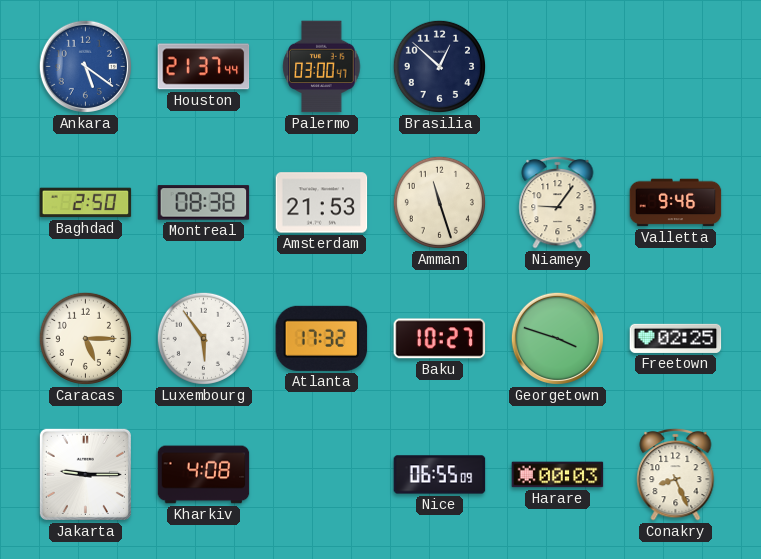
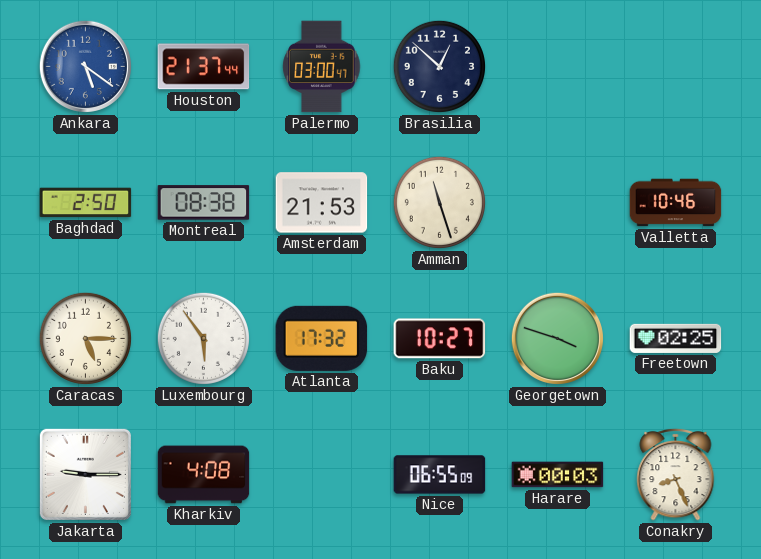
Niamey: 9:06 -> none (558, 202)
Valletta: 9:46 -> 10:46 (676, 203)
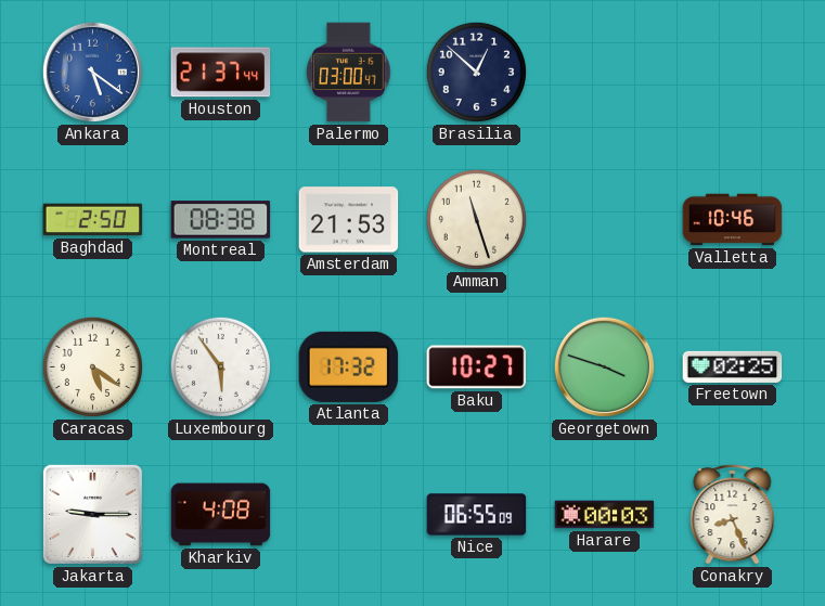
Caracas: 5:15 -> 5:21 (92, 366)
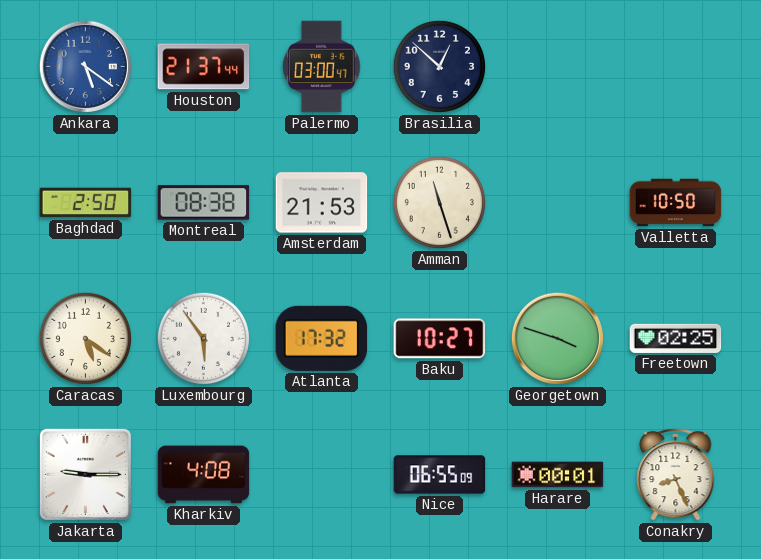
Valletta: 10:46 -> 10:50 (676, 203)
Harare: 00:03 -> 00:01 (558, 475)
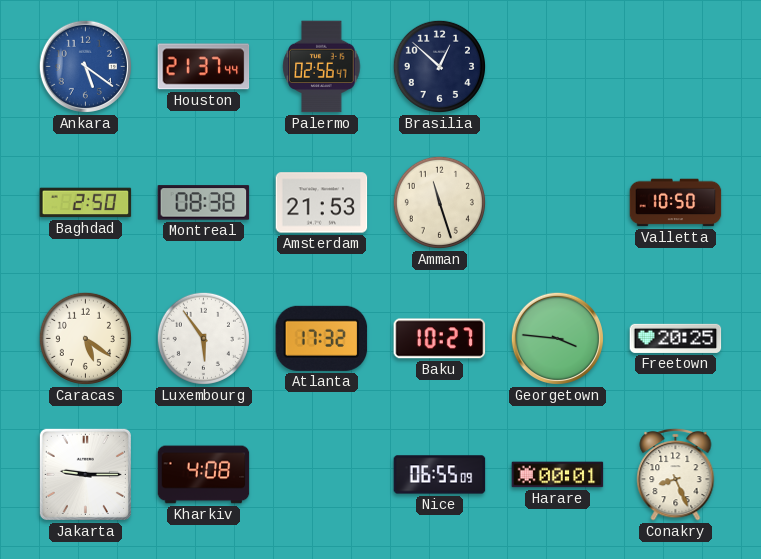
Palermo: 03:00 -> 02:56 (322, 67)
Georgetown: 3:48 -> 3:46 (557, 338)
Freetown: 02:25 -> 20:25 (676, 338)
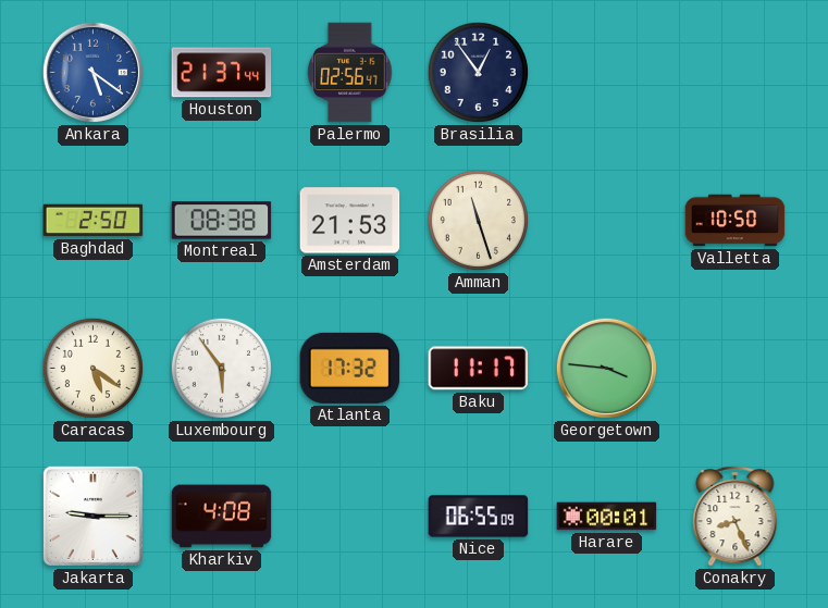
Brasilia: 12:52 -> 12:54 (478, 72)
Baku: 10:27 -> 11:17 (479, 369)
Freetown: 20:25 -> none (676, 338)
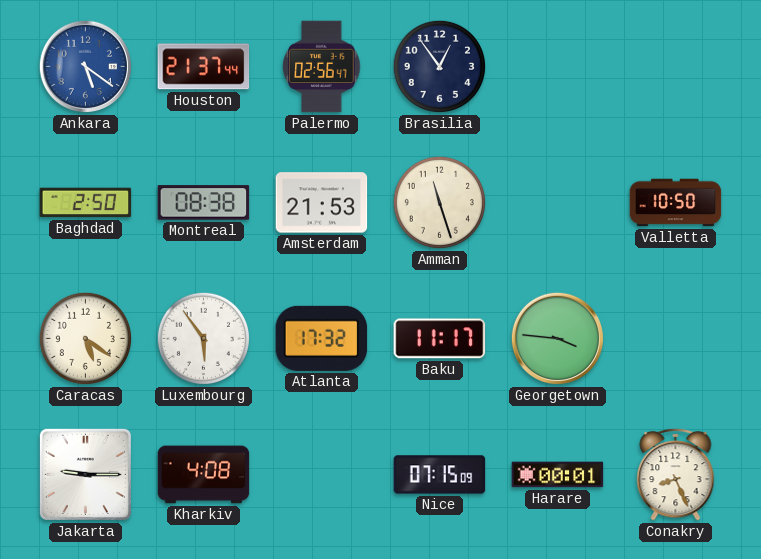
Nice: 06:55 -> 07:15 (440, 475)
